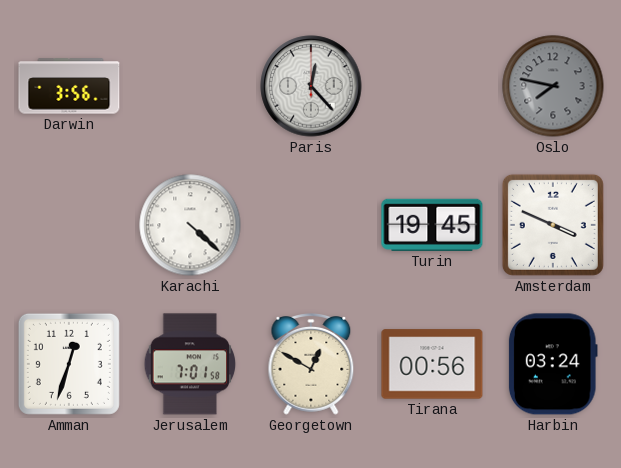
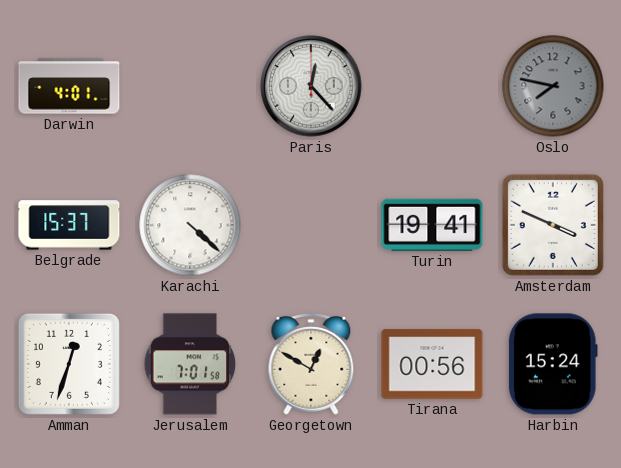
Darwin: 3:56 -> 4:01 (69, 86)
Belgrade: none -> 15:37 (69, 225)
Turin: 19:45 -> 19:41 (432, 225)
Harbin: 03:24 -> 15:24 (553, 364)
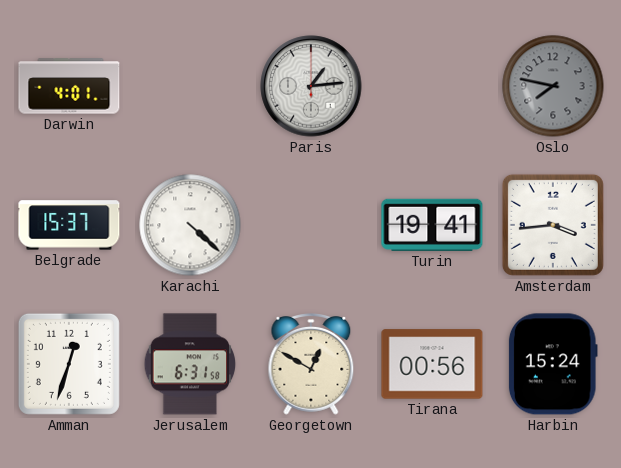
Paris: 12:23 -> 1:14 (311, 86)
Amsterdam: 3:49 -> 3:44 (553, 225)
Jerusalem: 7:01 -> 6:31 (190, 364)
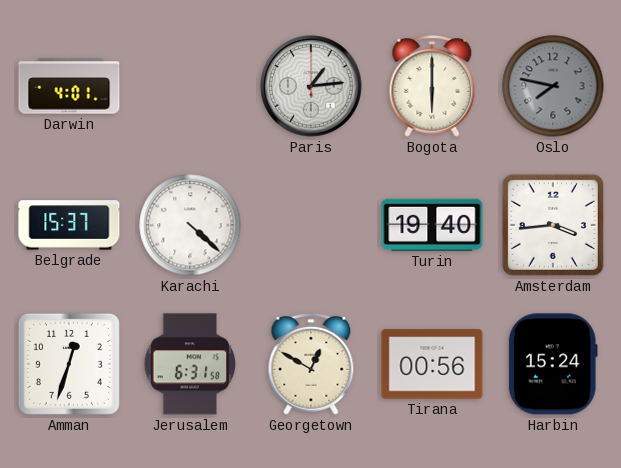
Bogota: none -> 6:00 (432, 87)
Turin: 19:41 -> 19:40 (432, 225)
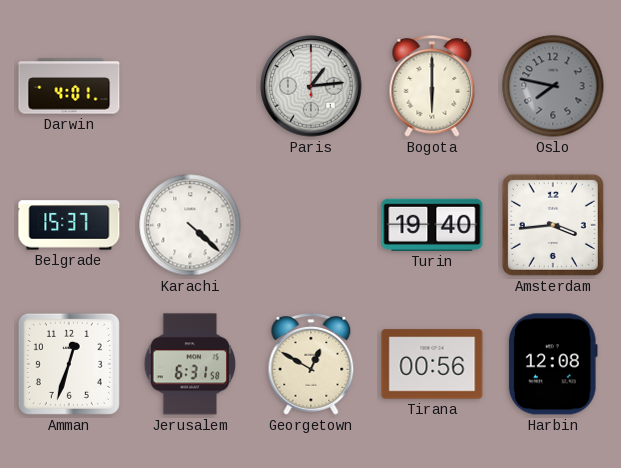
Harbin: 15:24 -> 12:08 (553, 364)
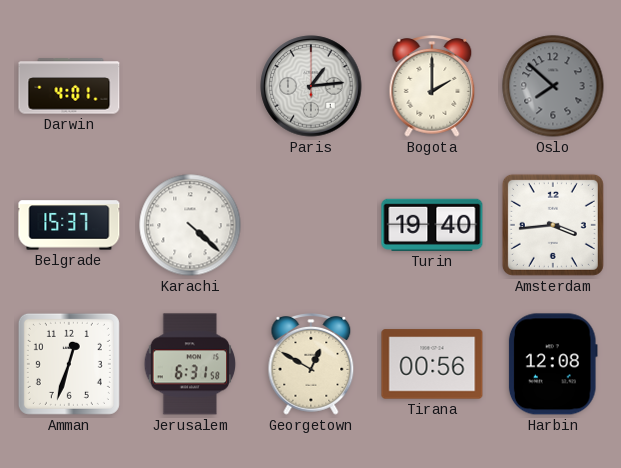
Bogota: 6:00 -> 2:00 (432, 87)
Oslo: 7:47 -> 7:52 (553, 86)
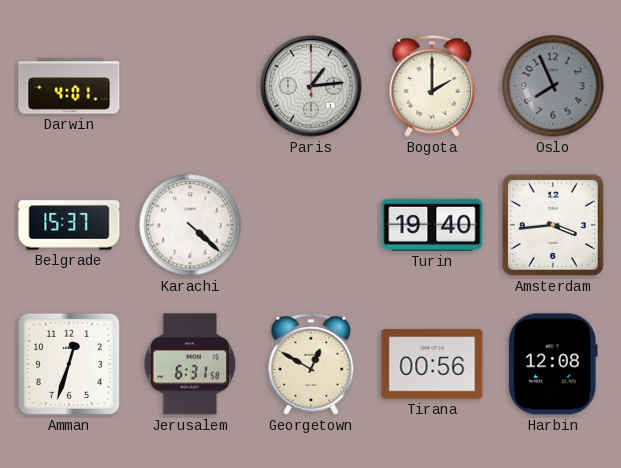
Oslo: 7:52 -> 7:56 (553, 86)
